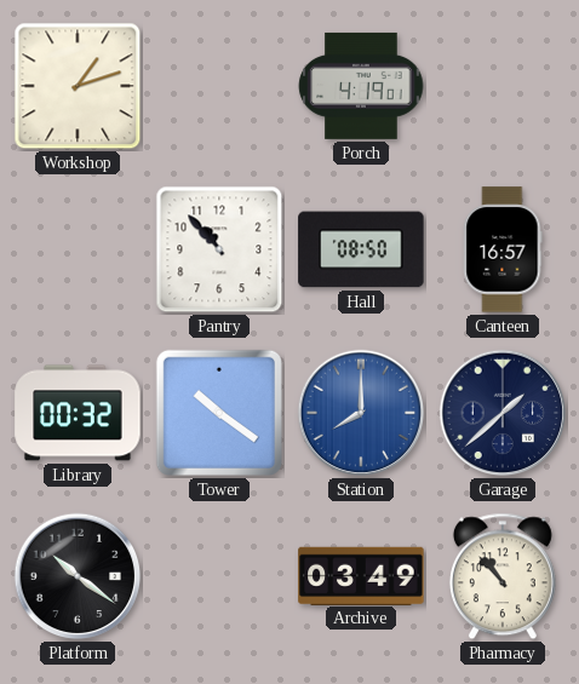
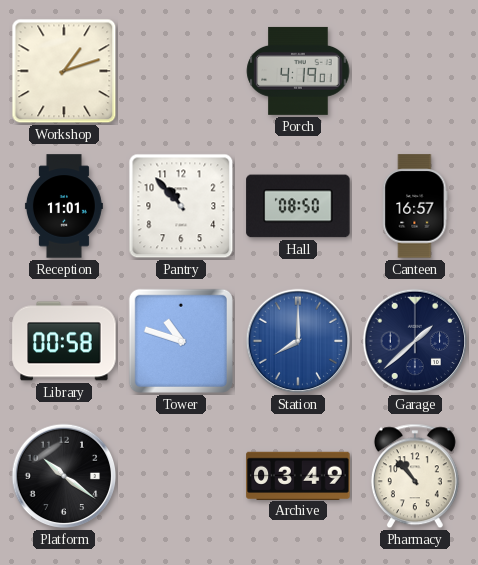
Reception: none -> 11:01 (64, 206)
Library: 00:32 -> 00:58 (64, 341)
Tower: 10:21 -> 10:48 (181, 341)
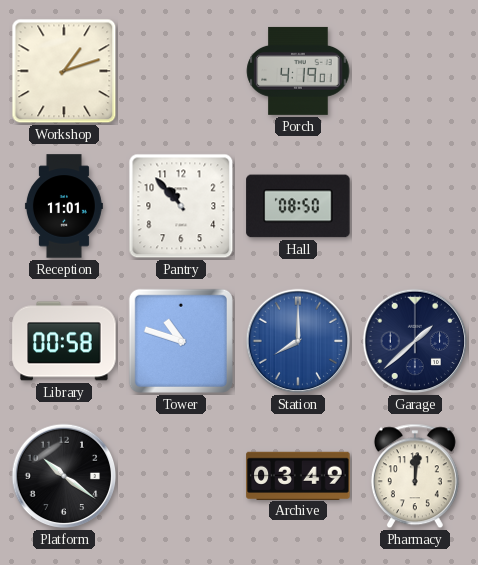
Canteen: 16:57 -> none (415, 206)
Pharmacy: 10:53 -> 12:01 (415, 476)
